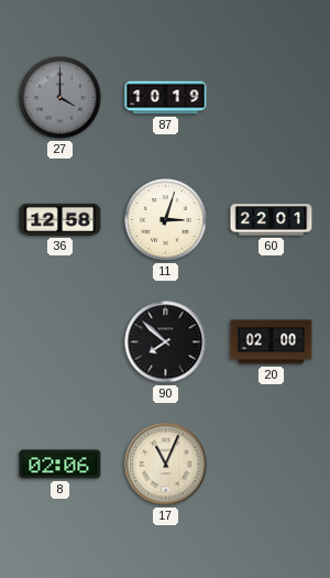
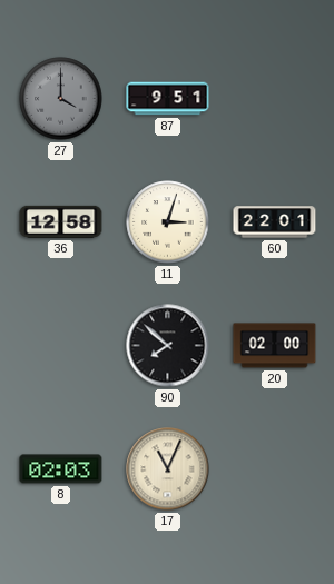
87: 10:19 -> 9:51 (168, 99)
8: 02:06 -> 02:03 (61, 469)
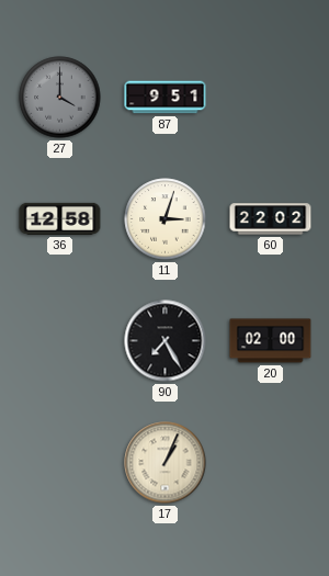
60: 22:01 -> 22:02 (271, 219)
90: 7:52 -> 7:25 (166, 341)
8: 02:03 -> none (61, 469)
17: 11:04 -> 1:04 (166, 463)
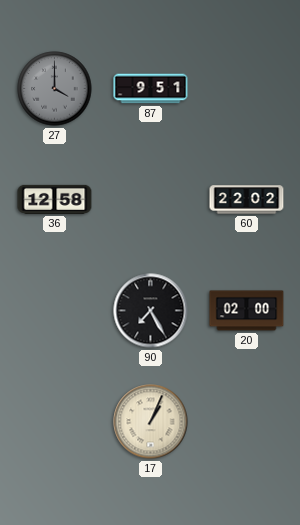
11: 3:03 -> none (166, 219)
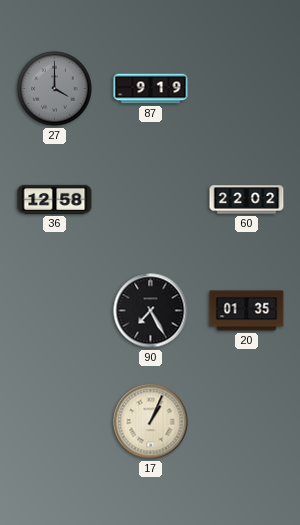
87: 9:51 -> 9:19 (151, 89)
20: 02:00 -> 01:35 (247, 311)
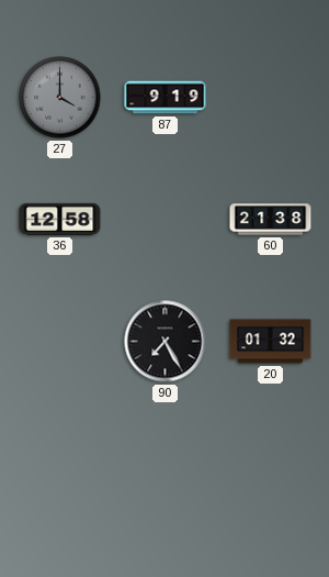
60: 22:02 -> 21:38 (271, 220)
20: 01:35 -> 01:32 (271, 342)
17: 1:04 -> none (151, 422)
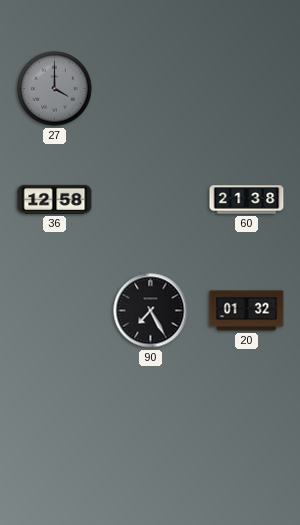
87: 9:19 -> none (166, 98)
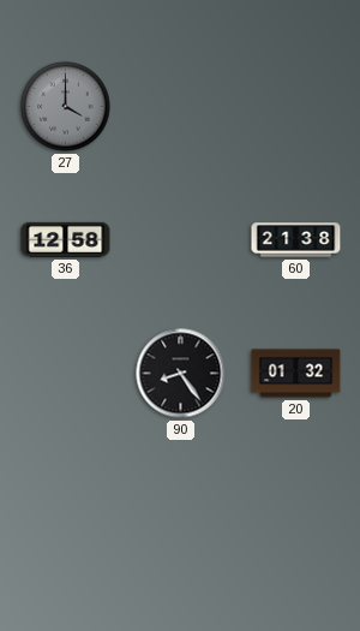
90: 7:25 -> 8:24 (181, 374)
